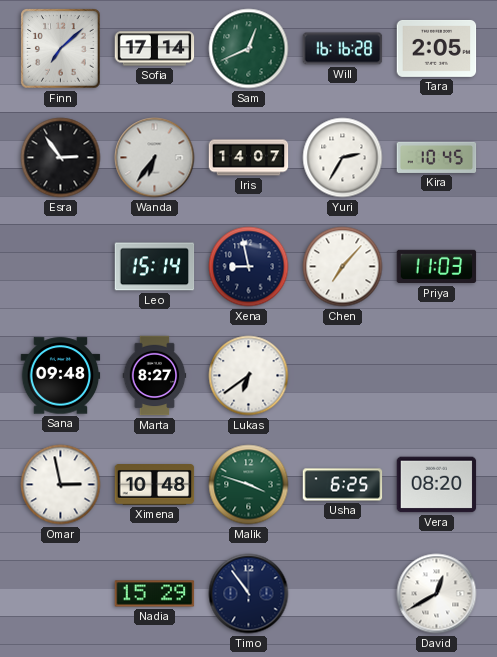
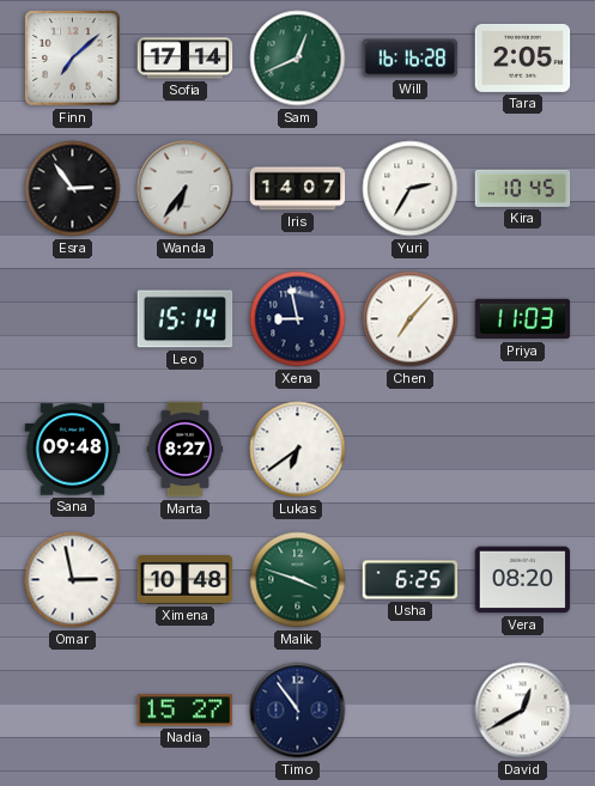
Nadia: 15:29 -> 15:27 (186, 711)
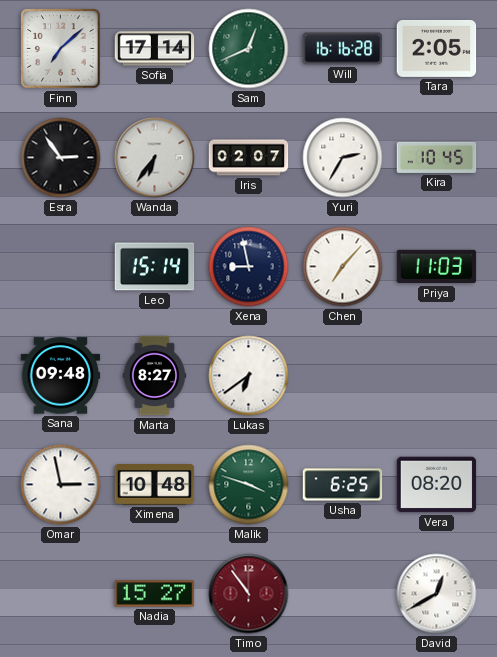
Iris: 14:07 -> 02:07 (249, 158)
Timo dial: navy -> burgundy (249, 594)
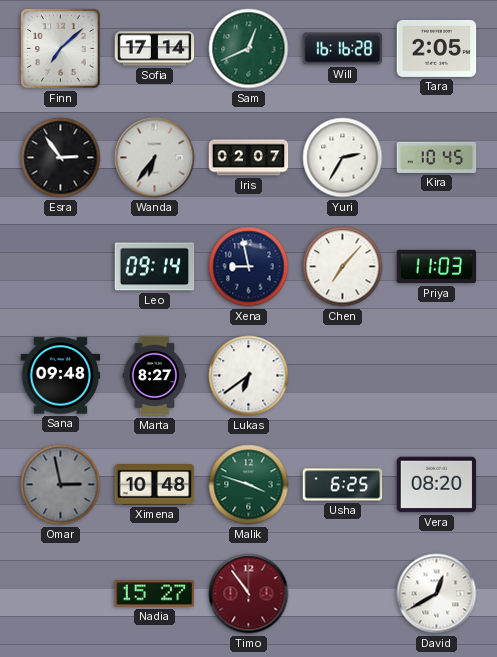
Leo: 15:14 -> 09:14 (155, 267)
Omar dial: white -> grey (61, 485)
